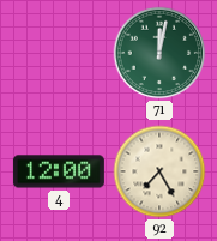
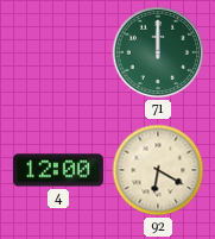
71: 12:02 -> 12:00 (158, 52)
92: 7:25 -> 6:20 (158, 170)
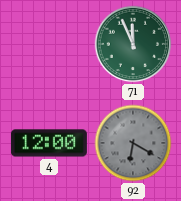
71: 12:00 -> 11:56 (133, 44)
92 dial: cream -> grey (133, 143)
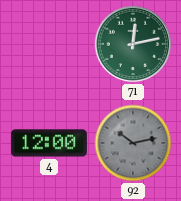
71: 11:56 -> 12:13 (133, 44)
92: 6:20 -> 10:13 (133, 143)
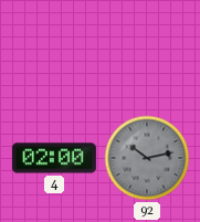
71: 12:13 -> none (133, 44)
4: 12:00 -> 02:00 (54, 158)
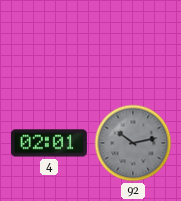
4: 02:00 -> 02:01 (49, 143)
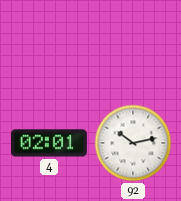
92 dial: grey -> white (133, 143)
